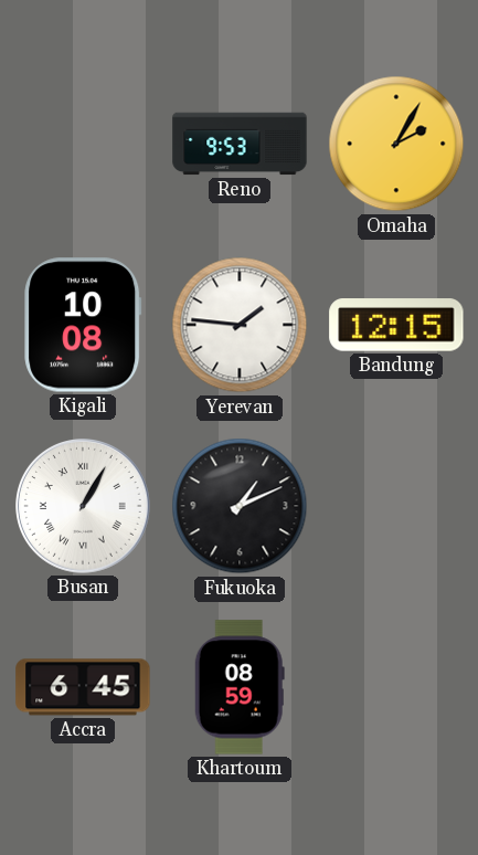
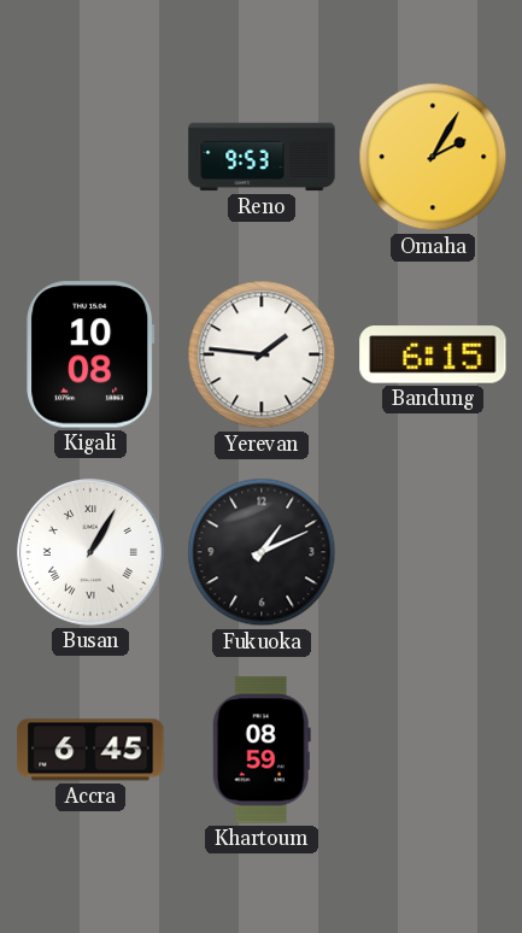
Bandung: 12:15 -> 6:15 (433, 354)
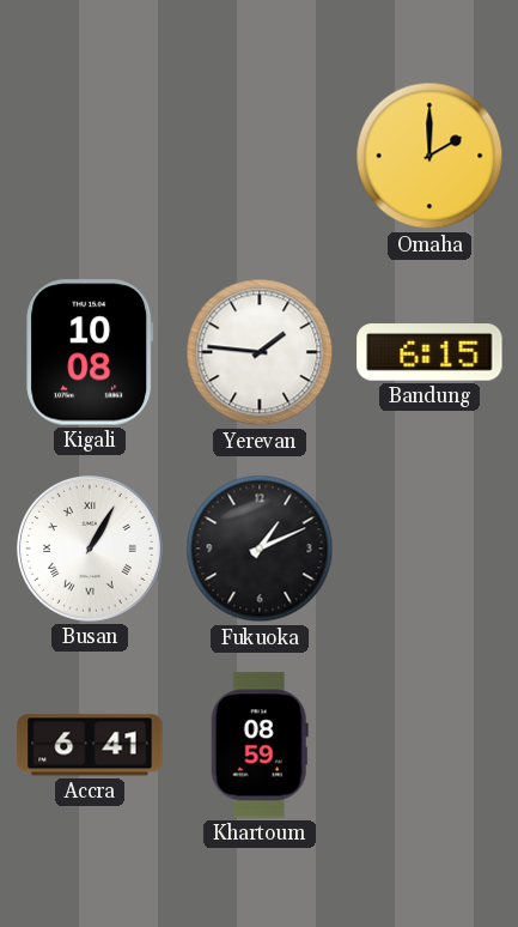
Reno: 9:53 -> none (262, 157)
Omaha: 2:05 -> 2:00 (429, 156)
Accra: 6:45 -> 6:41 (90, 745)
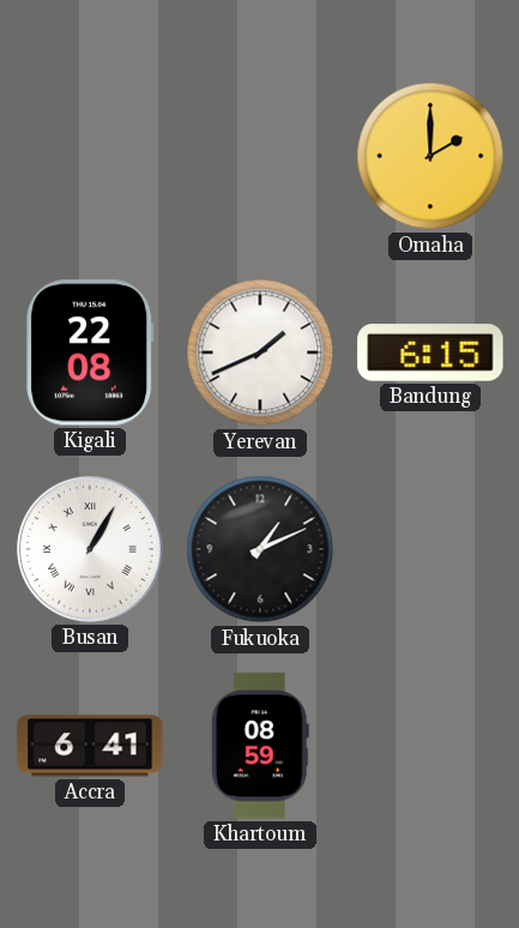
Kigali: 10:08 -> 22:08 (90, 352)
Yerevan: 1:46 -> 1:41 (260, 352)
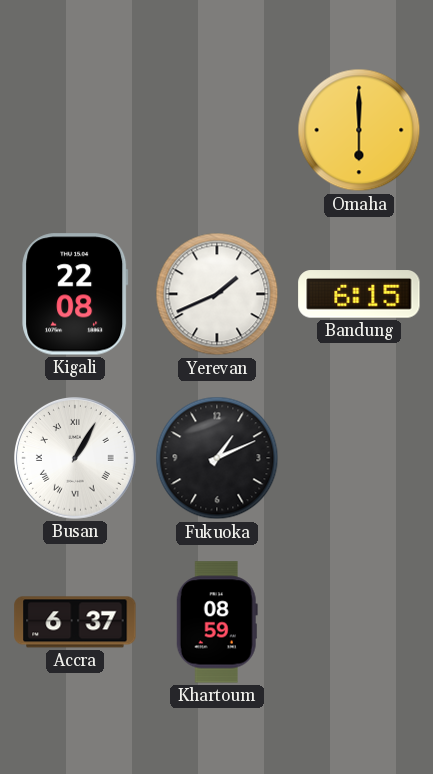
Omaha: 2:00 -> 6:00 (359, 130)
Accra: 6:41 -> 6:37 (75, 622)
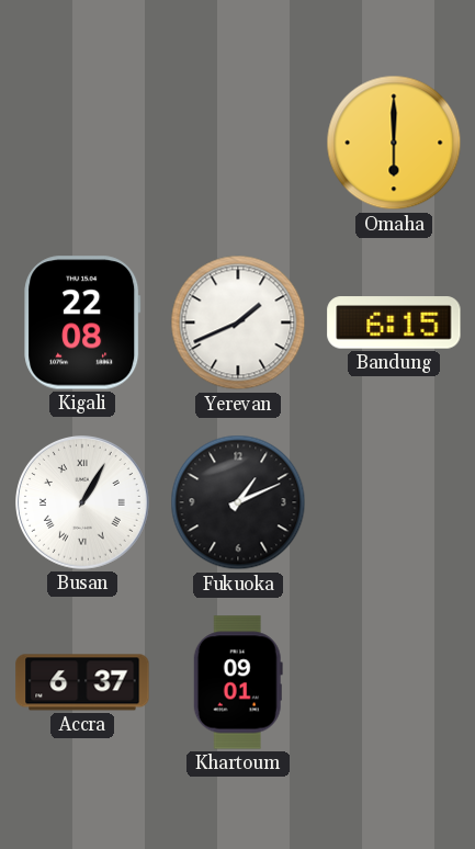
Khartoum: 08:59 -> 09:01 (238, 682)
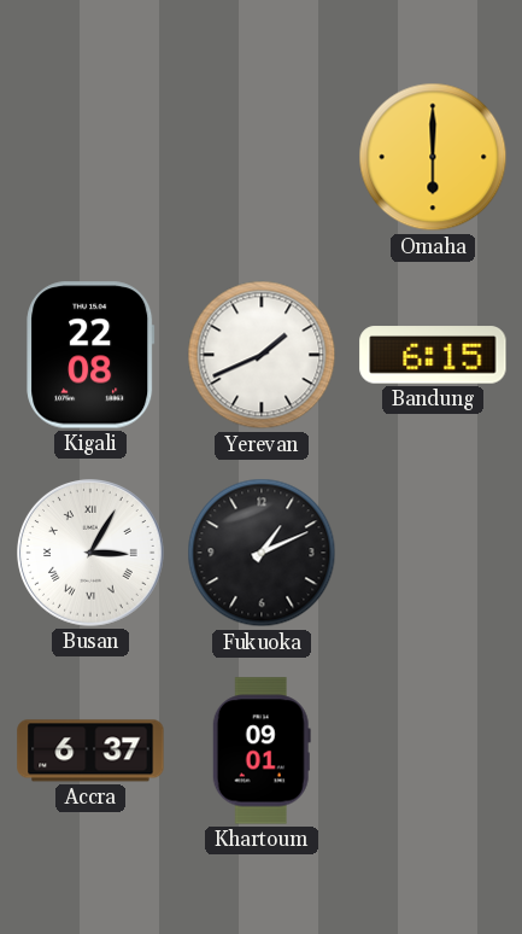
Busan: 1:05 -> 3:05 (92, 554)
